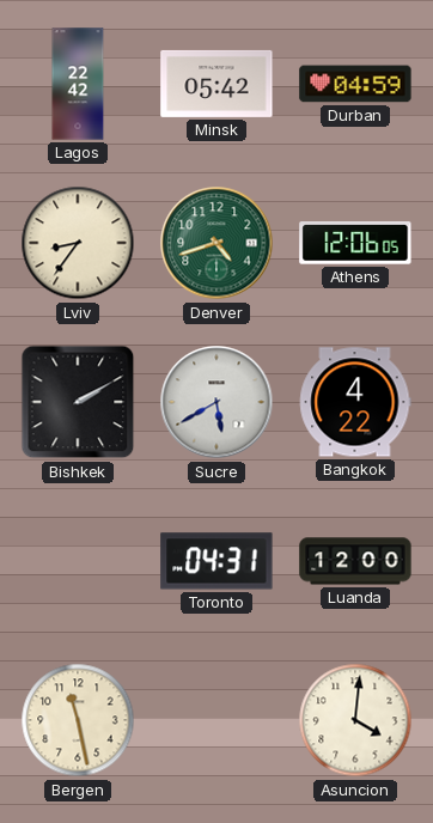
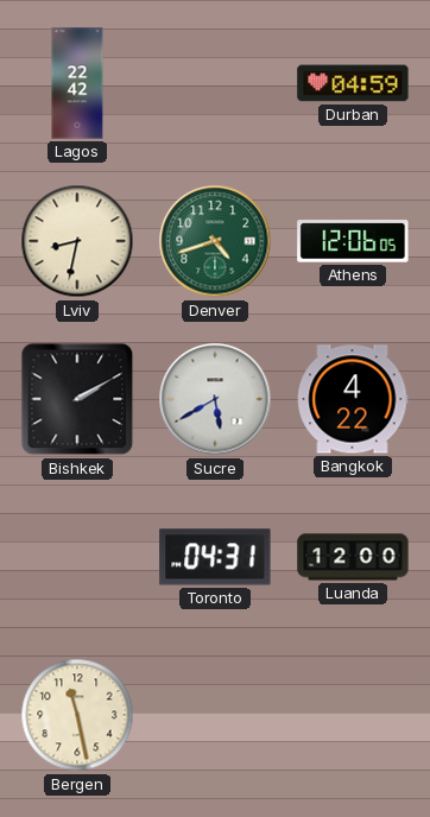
Minsk: 05:42 -> none (216, 84)
Lviv: 8:36 -> 8:32 (77, 241)
Asuncion: 4:01 -> none (355, 720)
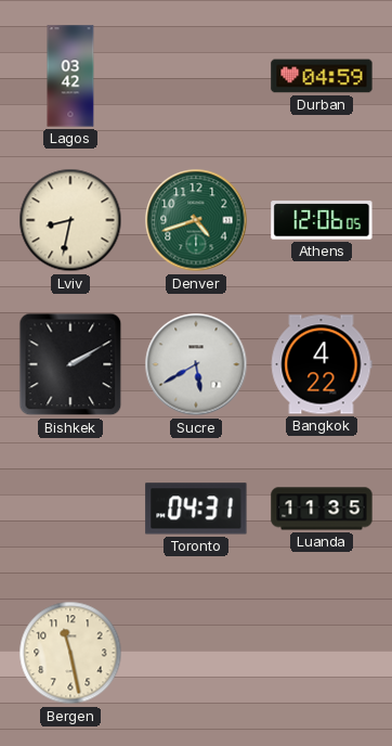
Lagos: 22:42 -> 03:42 (70, 76)
Luanda: 12:00 -> 11:35 (322, 509)
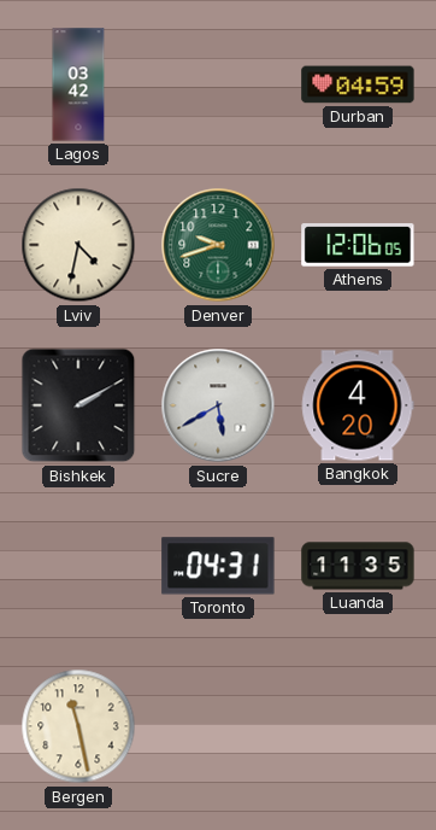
Lviv: 8:32 -> 4:32 (78, 245)
Denver: 4:42 -> 9:42 (218, 245)
Bangkok: 4:22 -> 4:20 (358, 405)
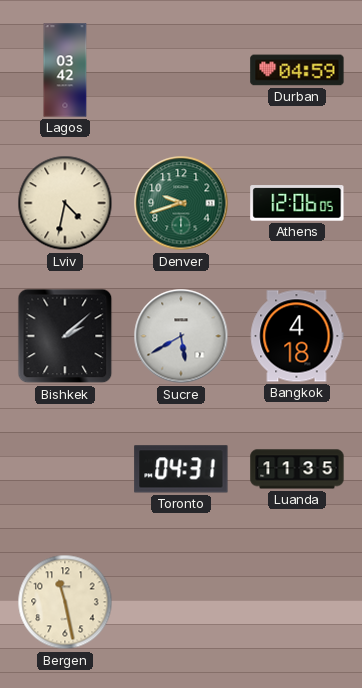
Bishkek: 2:10 -> 2:08 (65, 336)
Bangkok: 4:20 -> 4:18 (297, 336)
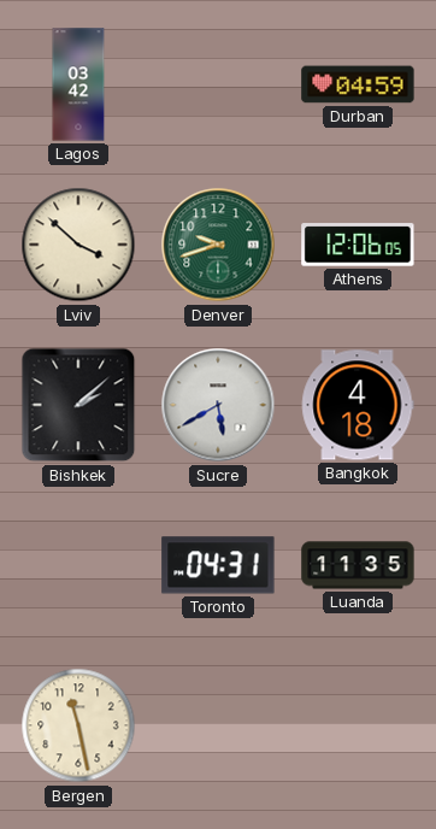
Lviv: 4:32 -> 3:52 (78, 245)
